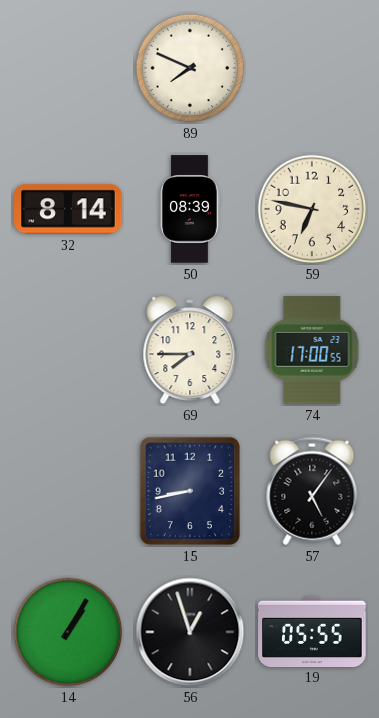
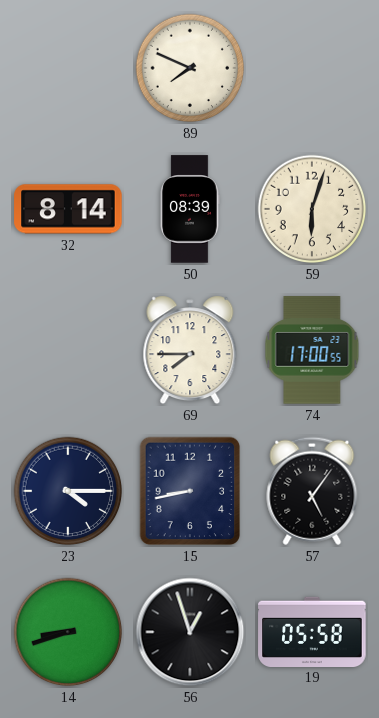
59: 6:47 -> 6:03 (312, 209)
23: none -> 4:15 (68, 491)
14: 1:05 -> 8:42 (68, 632)
19: 05:55 -> 05:58 (312, 631)
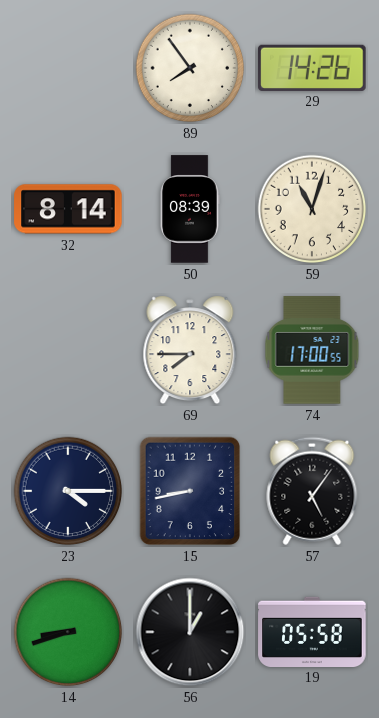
89: 7:49 -> 7:54 (190, 68)
29: none -> 14:26 (312, 67)
59: 6:03 -> 11:03 (312, 209)
56: 12:57 -> 1:00 (190, 632)
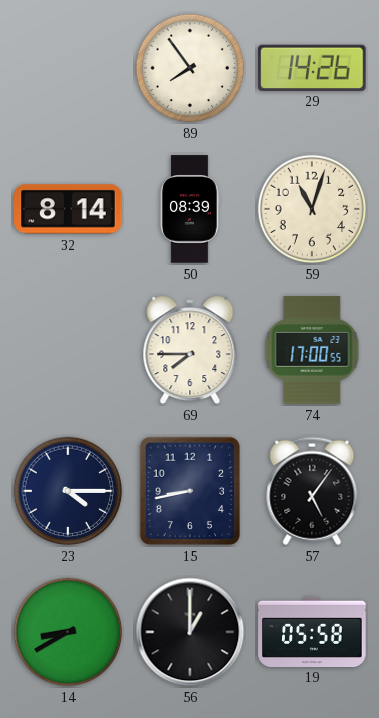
14: 8:42 -> 8:40 (68, 632)
